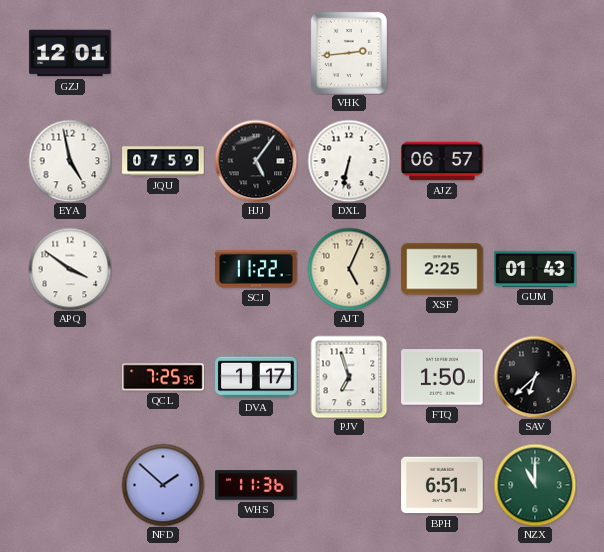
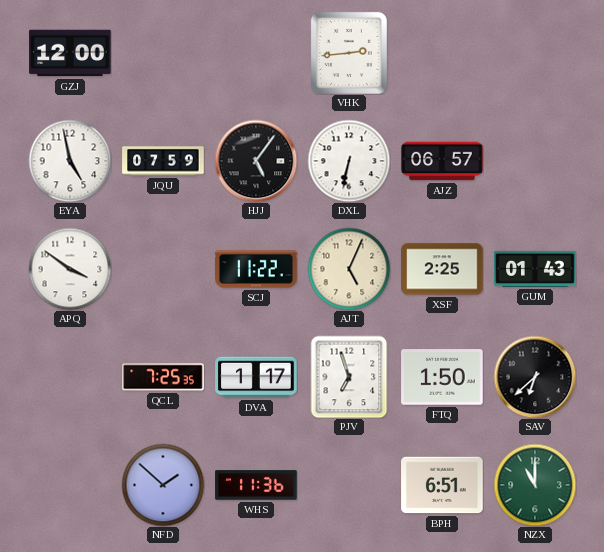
GZJ: 12:01 -> 12:00 (70, 53)
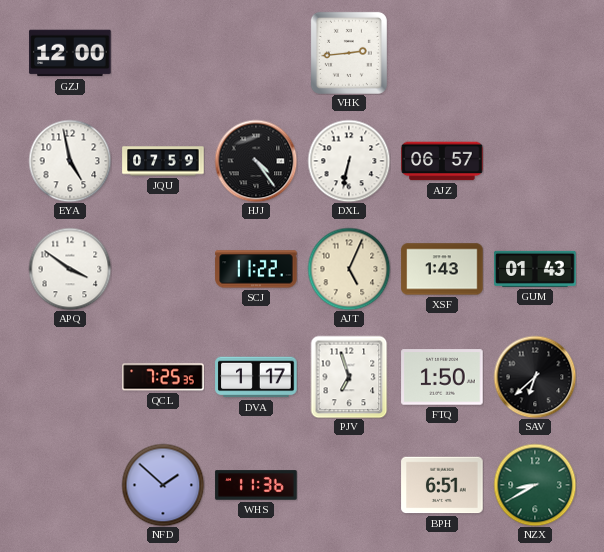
HJJ: 5:06 -> 4:24 (256, 161)
XSF: 2:25 -> 1:43 (442, 269)
NZX: 11:00 -> 8:40 (535, 485)
